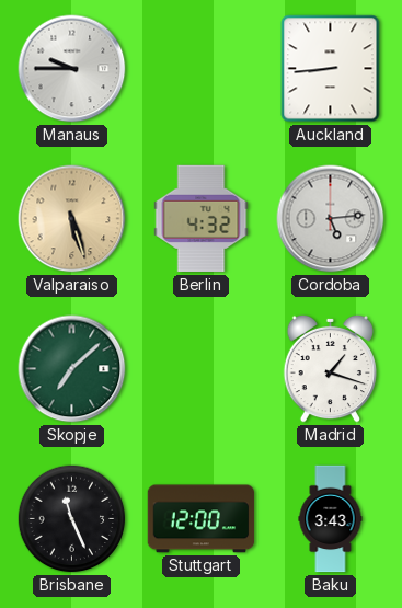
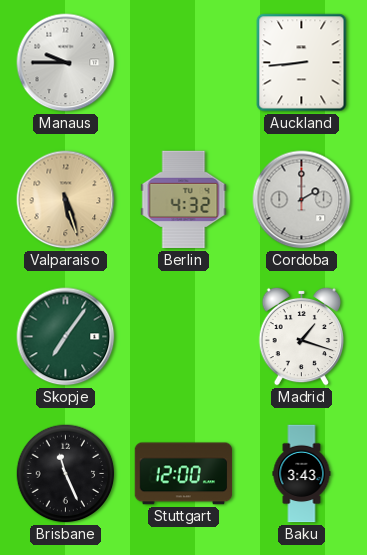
Cordoba: 5:14 -> 2:00 (302, 200)
Skopje: 7:08 -> 7:06 (66, 337)
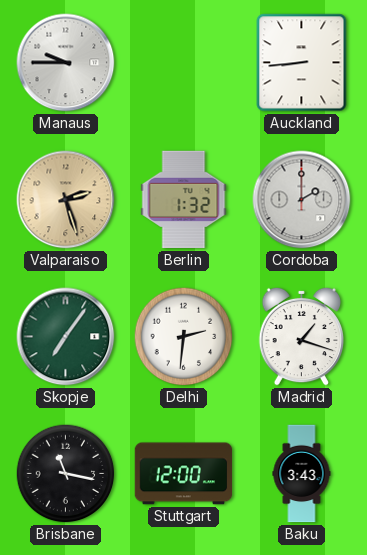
Valparaiso: 5:27 -> 2:27 (66, 200)
Berlin: 4:32 -> 1:32 (184, 200)
Delhi: none -> 2:31 (184, 337)
Brisbane: 11:26 -> 11:17 (66, 474)
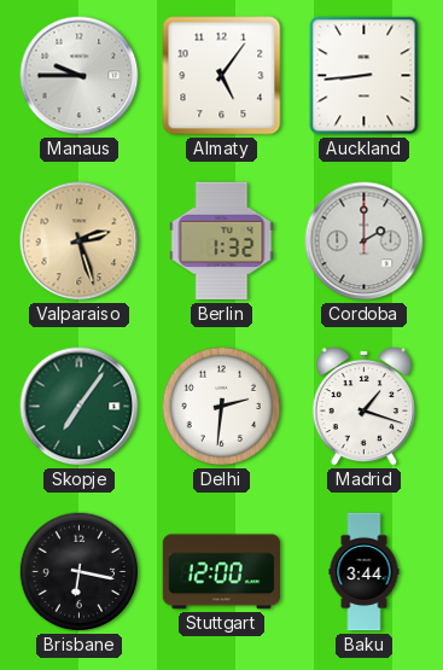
Almaty: none -> 5:06 (222, 76)
Brisbane: 11:17 -> 6:17 (80, 572)
Baku: 3:43 -> 3:44 (365, 572)
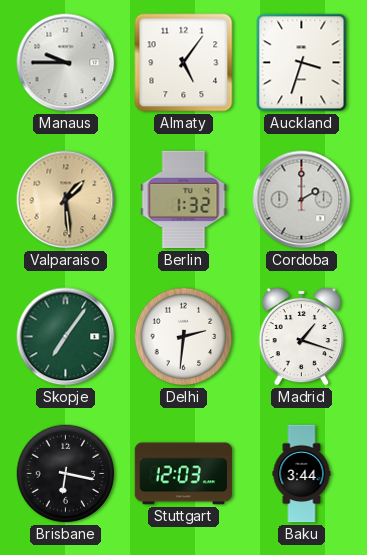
Auckland: 8:44 -> 3:33 (302, 63)
Valparaiso: 2:27 -> 1:29 (66, 200)
Stuttgart: 12:00 -> 12:03 (184, 474)
